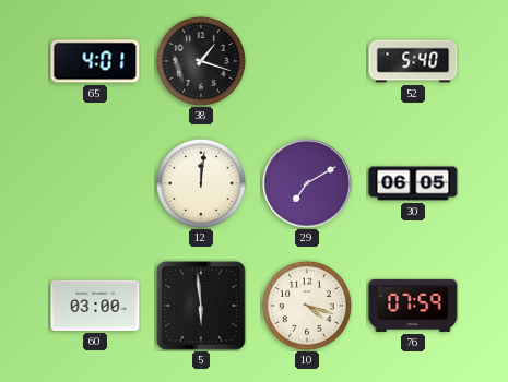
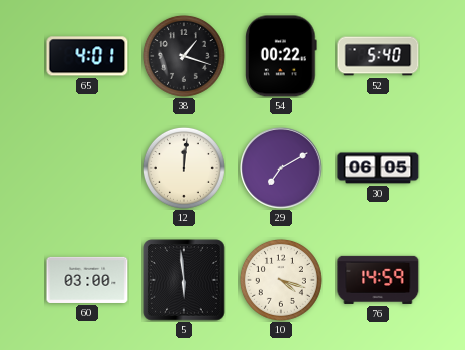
54: none -> 00:22 (281, 56)
76: 07:59 -> 14:59 (378, 280)
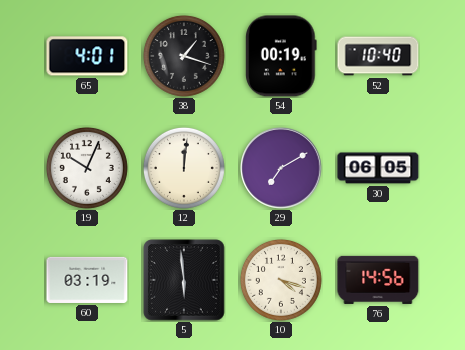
54: 00:22 -> 00:19 (281, 56)
52: 5:40 -> 10:40 (378, 56)
19: none -> 10:04 (87, 168)
60: 03:00 -> 03:19 (87, 280)
76: 14:59 -> 14:56 (378, 280)
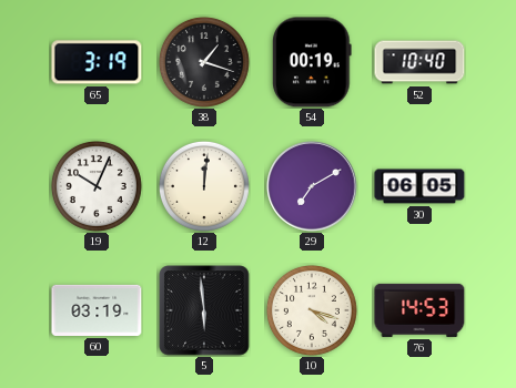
65: 4:01 -> 3:19 (97, 62)
76: 14:56 -> 14:53 (419, 310)
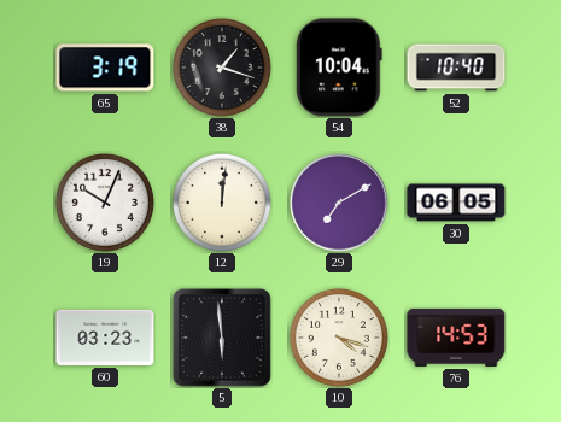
54: 00:19 -> 10:04 (339, 68)
60: 03:19 -> 03:23 (105, 338)
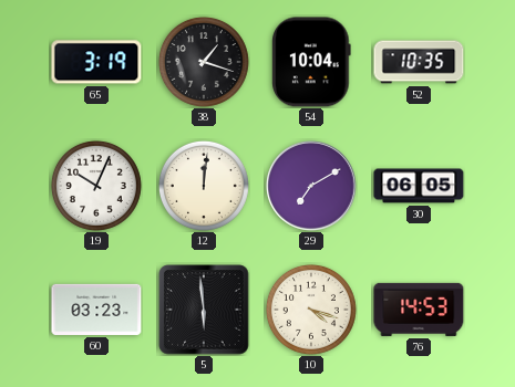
52: 10:40 -> 10:35 (419, 62)
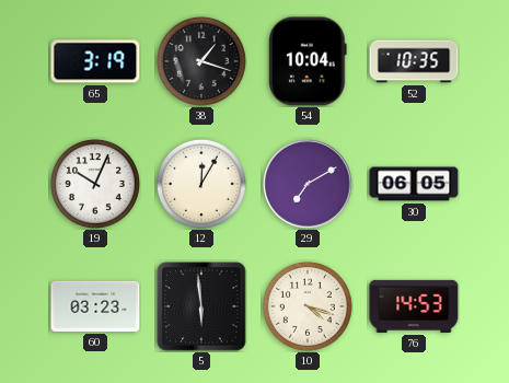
12: 12:01 -> 12:05 (201, 184)
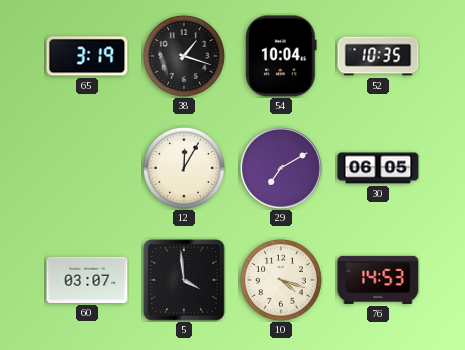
19: 10:04 -> none (95, 184)
60: 03:23 -> 03:07 (87, 280)
5: 5:59 -> 3:59 (184, 280)
